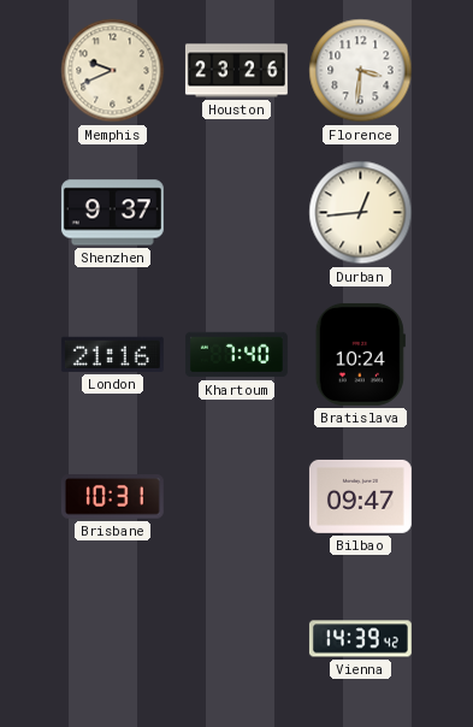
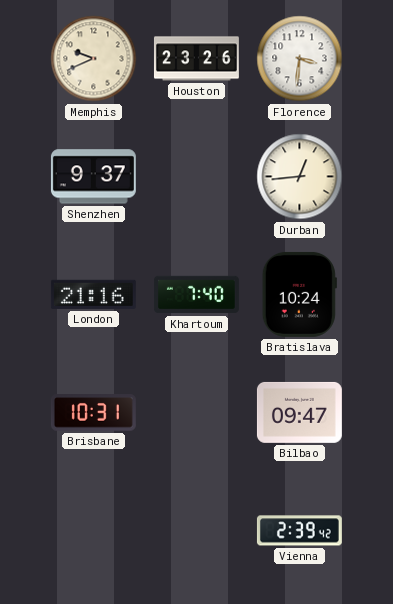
Vienna: 14:39 -> 2:39 (299, 531)
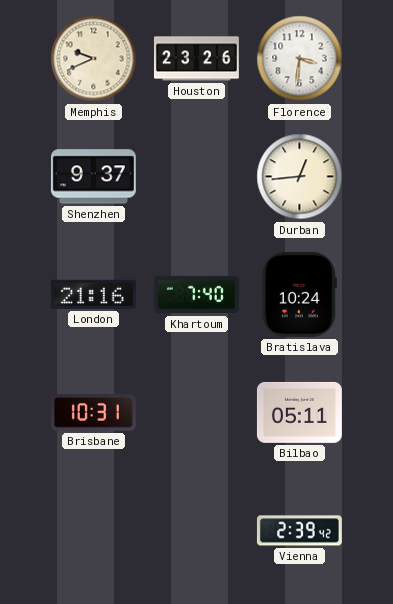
Bilbao: 09:47 -> 05:11 (299, 412)
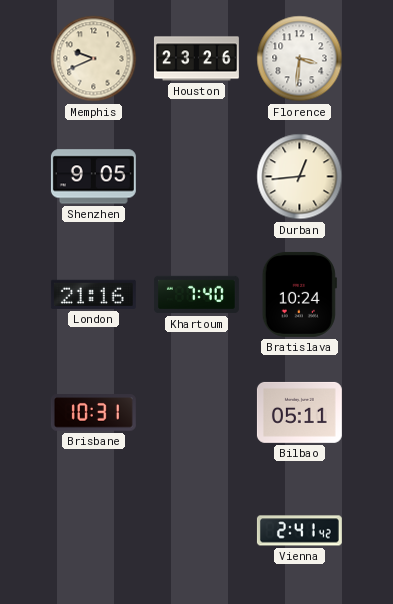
Shenzhen: 9:37 -> 9:05 (93, 177)
Vienna: 2:39 -> 2:41 (299, 531)
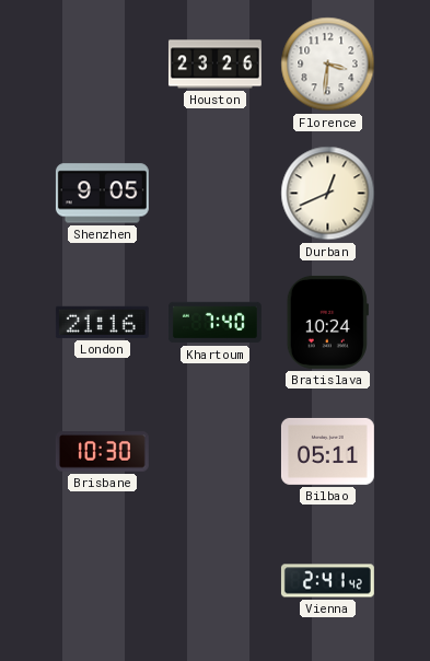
Memphis: 9:41 -> none (94, 59)
Durban: 12:44 -> 12:41 (328, 194)
Brisbane: 10:31 -> 10:30 (102, 452)
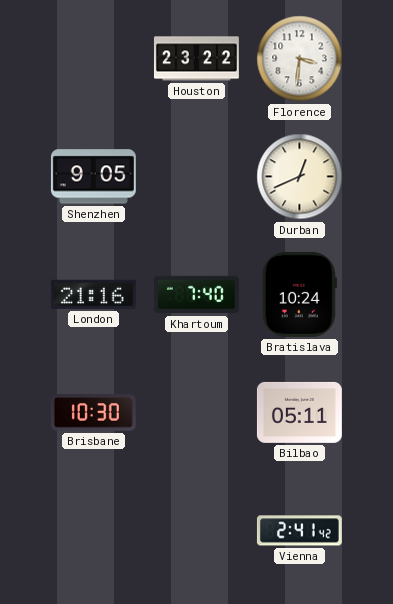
Houston: 23:26 -> 23:22 (196, 59)
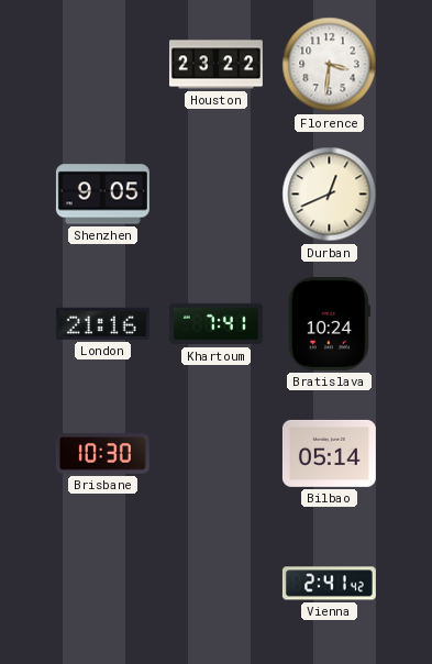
Khartoum: 7:40 -> 7:41 (215, 324)
Bilbao: 05:11 -> 05:14 (329, 453)
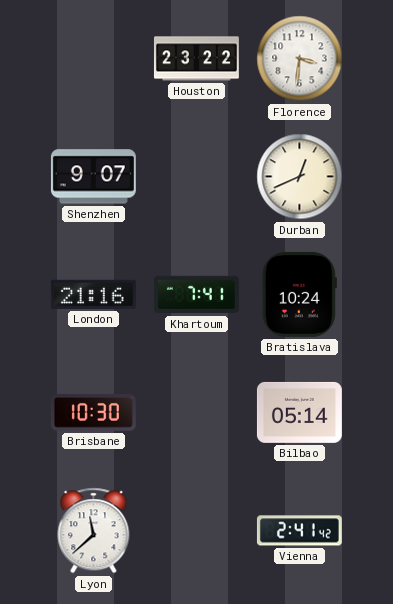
Shenzhen: 9:05 -> 9:07 (93, 177)
Lyon: none -> 11:38 (94, 531)
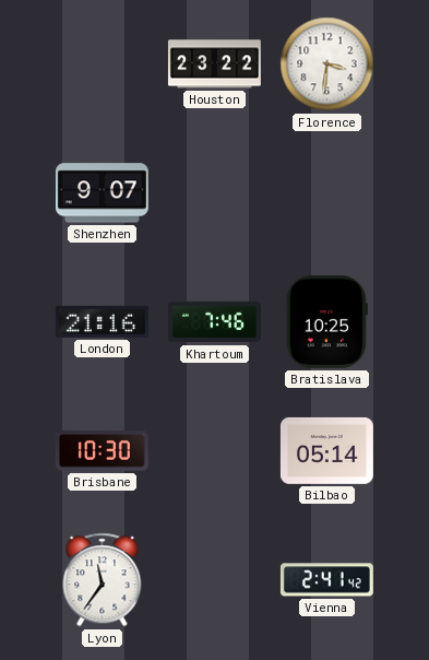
Durban: 12:41 -> none (300, 177)
Khartoum: 7:41 -> 7:46 (214, 322)
Bratislava: 10:24 -> 10:25 (326, 321)
Lyon: 11:38 -> 11:36 (103, 580)
